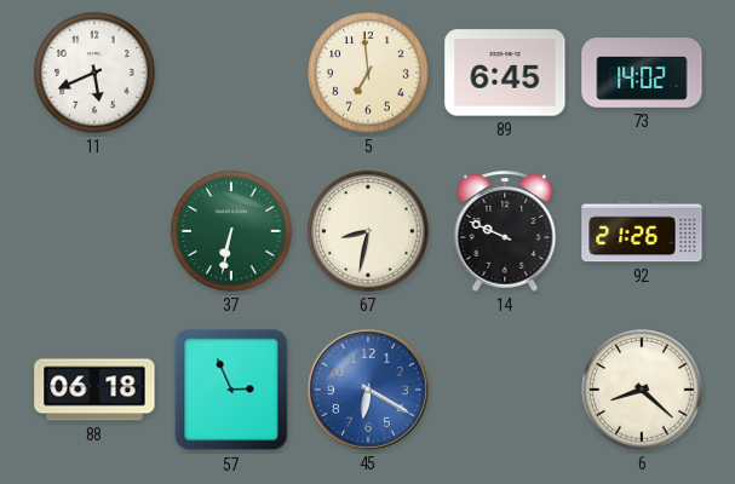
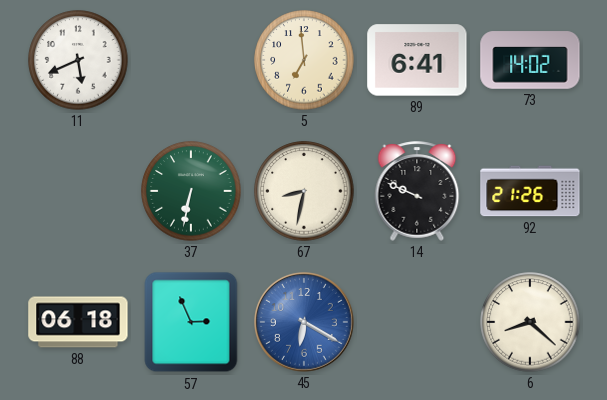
89: 6:45 -> 6:41 (417, 60)
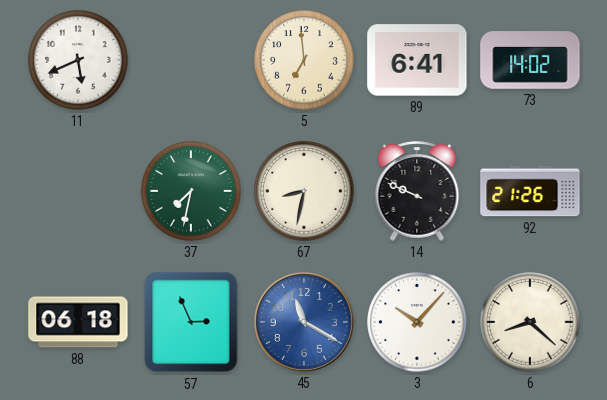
37: 6:32 -> 7:32 (191, 191)
45: 6:20 -> 11:20 (305, 323)
3: none -> 10:07 (417, 322)
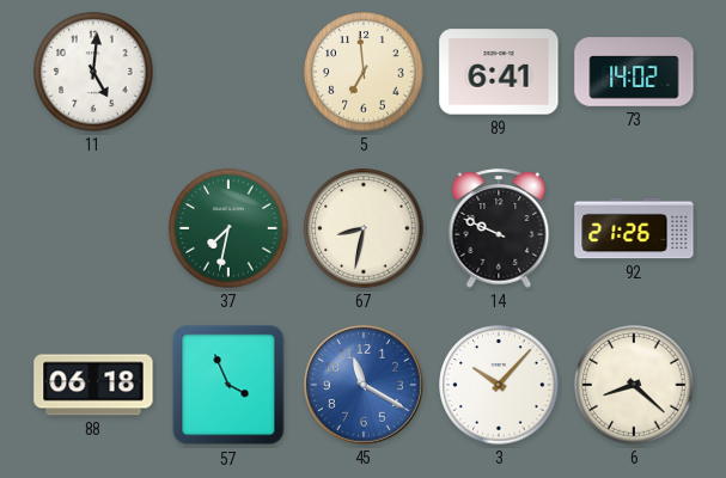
11: 5:41 -> 5:01 (93, 72)
57: 2:56 -> 3:56 (228, 385)
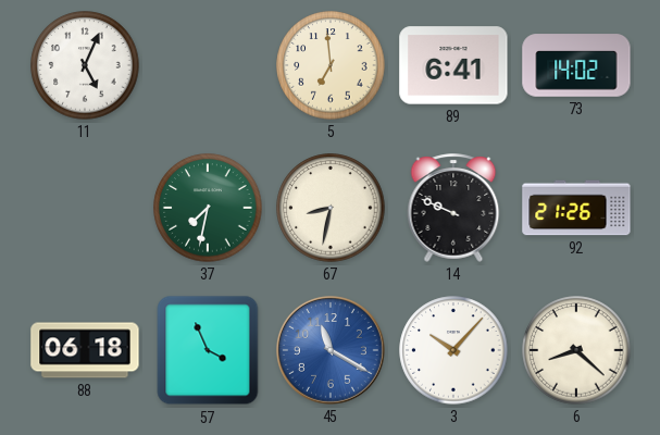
11: 5:01 -> 5:04 (85, 65)
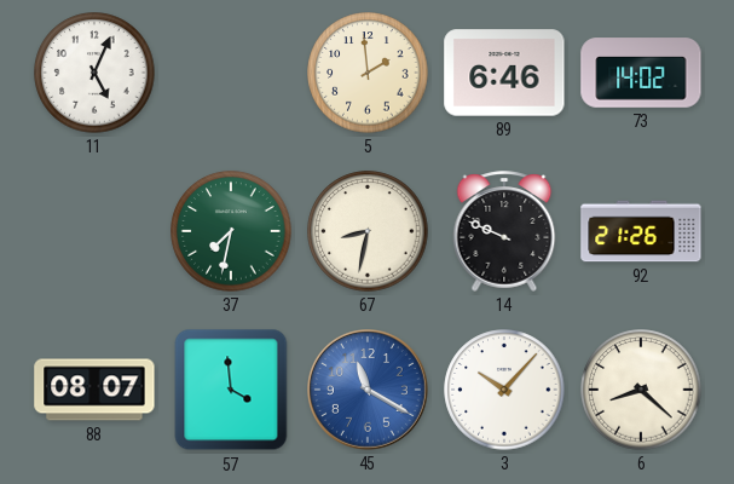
5: 6:59 -> 1:59 (368, 73)
89: 6:41 -> 6:46 (504, 73)
88: 06:18 -> 08:07 (94, 390)
57: 3:56 -> 3:59 (231, 390)
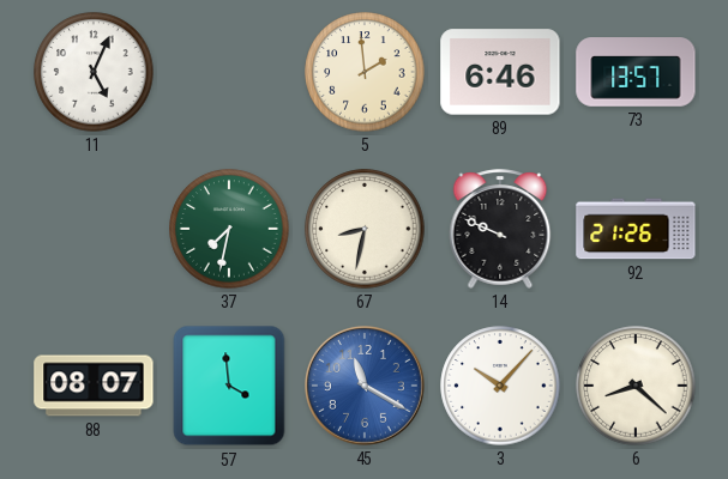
73: 14:02 -> 13:57 (636, 72)
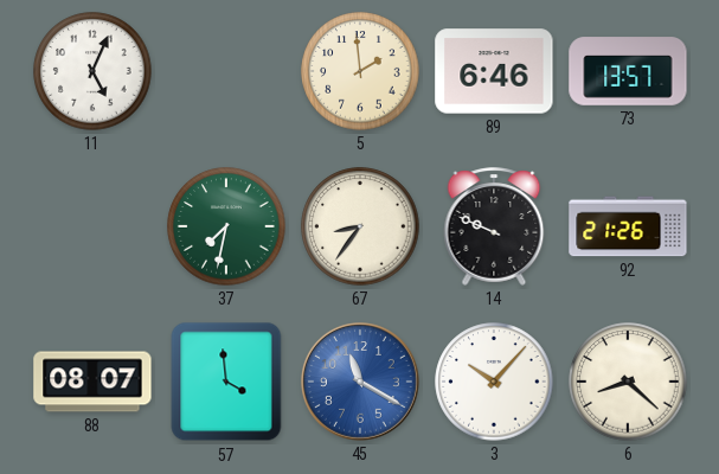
67: 8:32 -> 8:36 (360, 226)
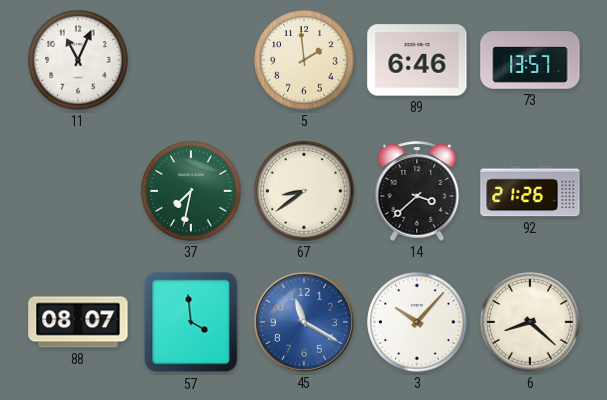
11: 5:04 -> 11:04 (78, 60)
67: 8:36 -> 8:39 (304, 191)
14: 9:49 -> 3:38 (417, 191)
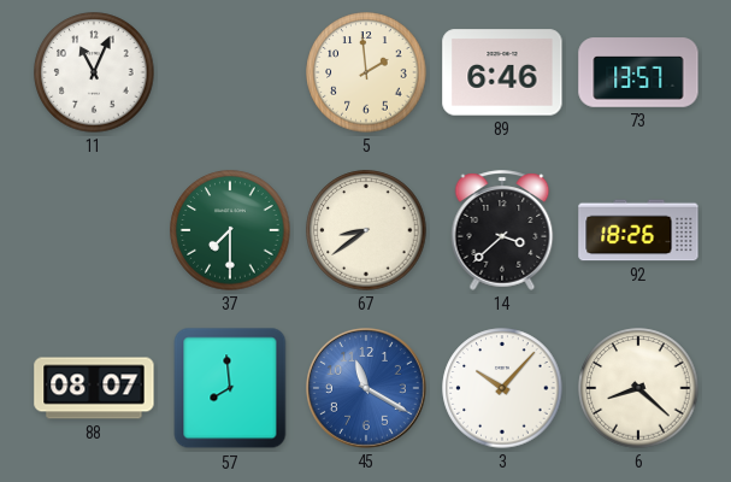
37: 7:32 -> 7:30 (230, 230)
92: 21:26 -> 18:26 (638, 230)
57: 3:59 -> 7:59 (230, 388)
